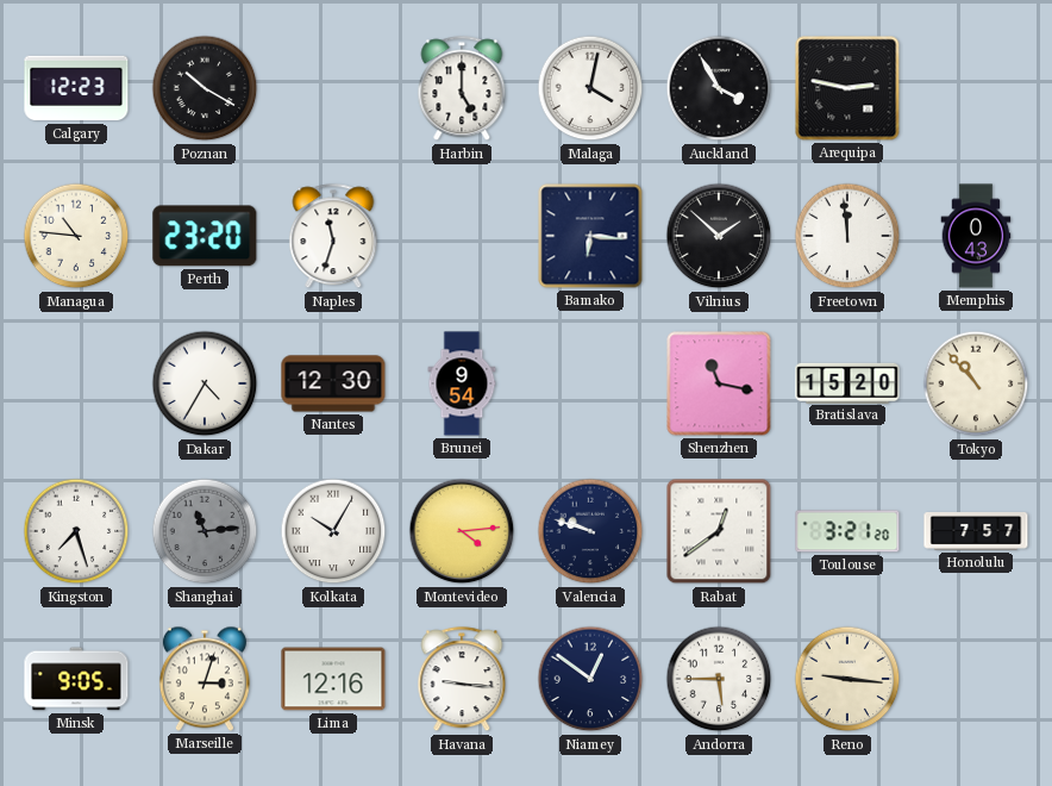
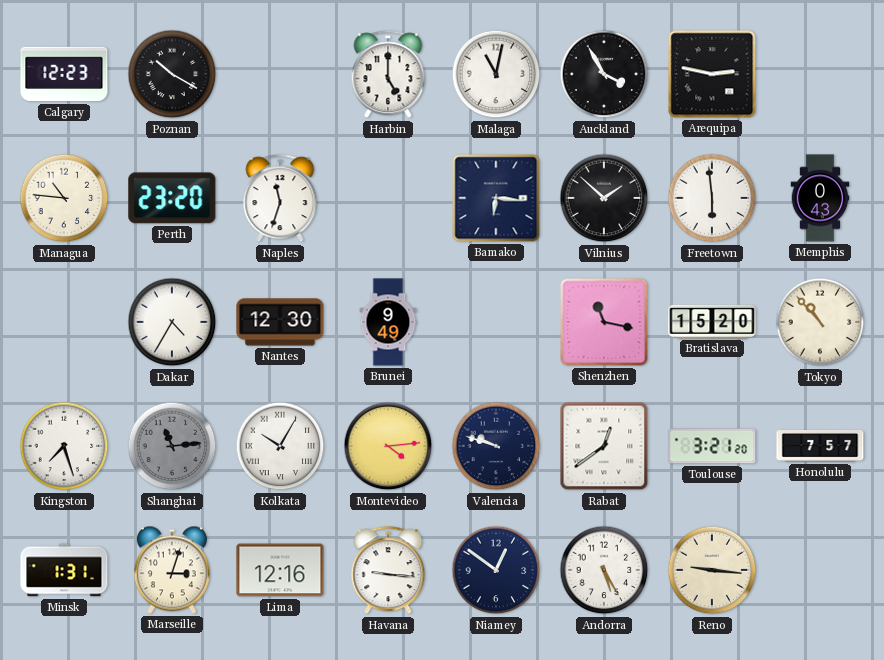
Malaga: 4:02 -> 11:02 (496, 74)
Freetown: 11:59 -> 5:59 (712, 198)
Brunei: 9:54 -> 9:49 (388, 322)
Minsk: 9:05 -> 1:31 (64, 570)
Andorra: 5:45 -> 5:25 (604, 570)
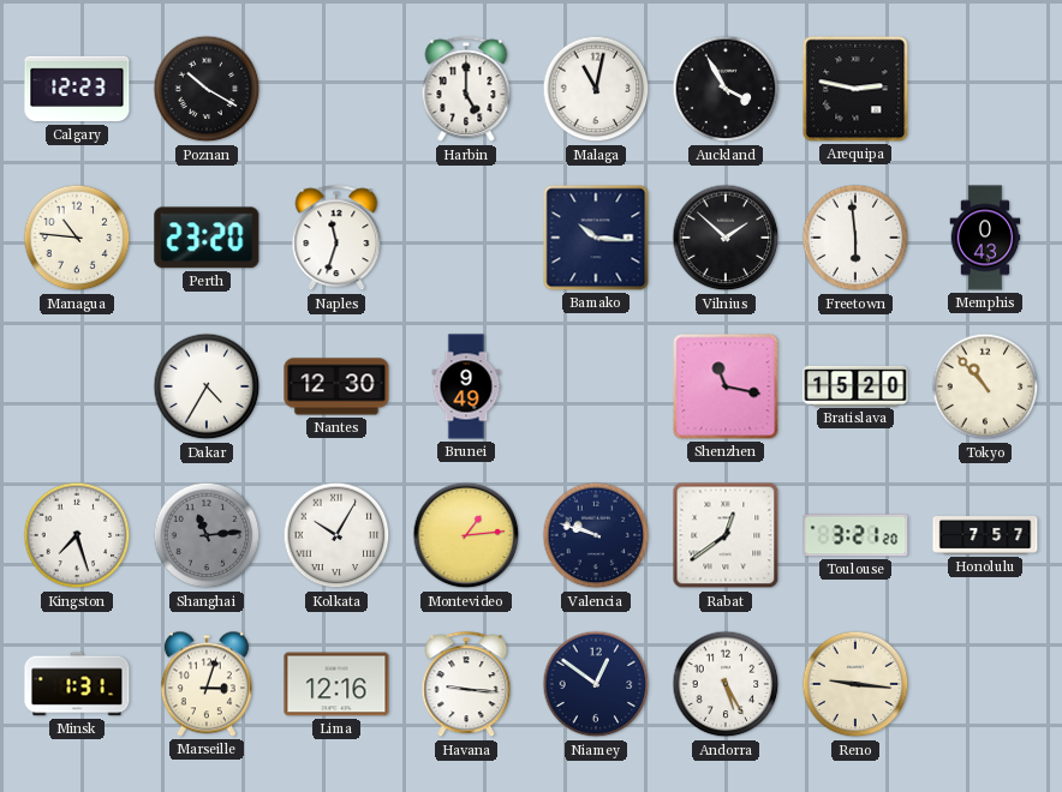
Bamako: 6:16 -> 10:16 (596, 238)
Montevideo: 4:14 -> 1:14 (466, 535)
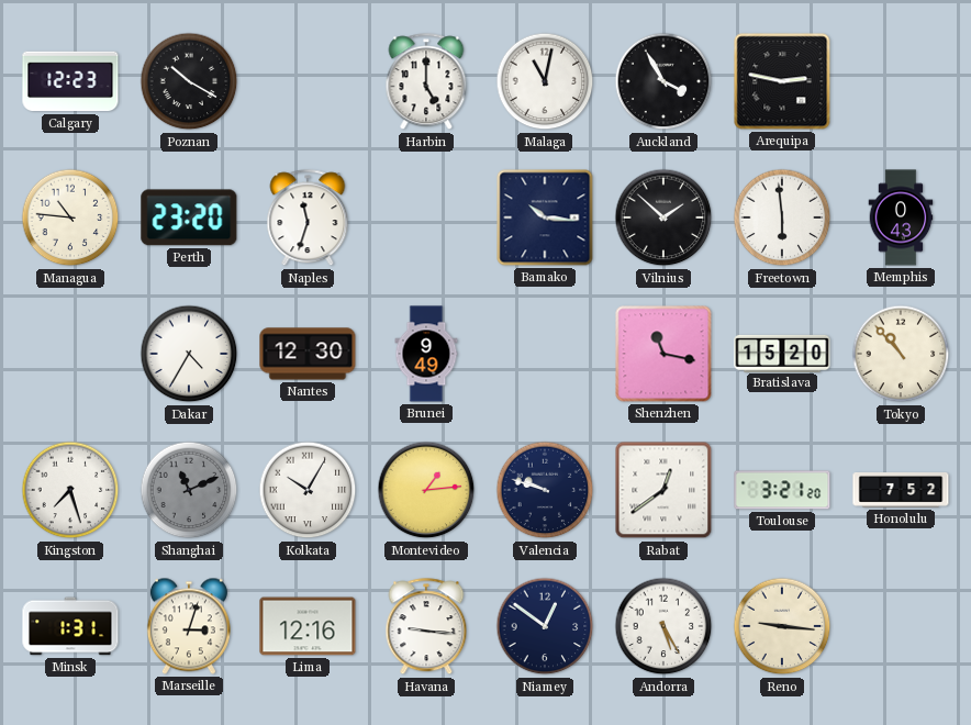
Shanghai: 11:14 -> 11:11 (189, 490)
Honolulu: 7:57 -> 7:52 (901, 491)
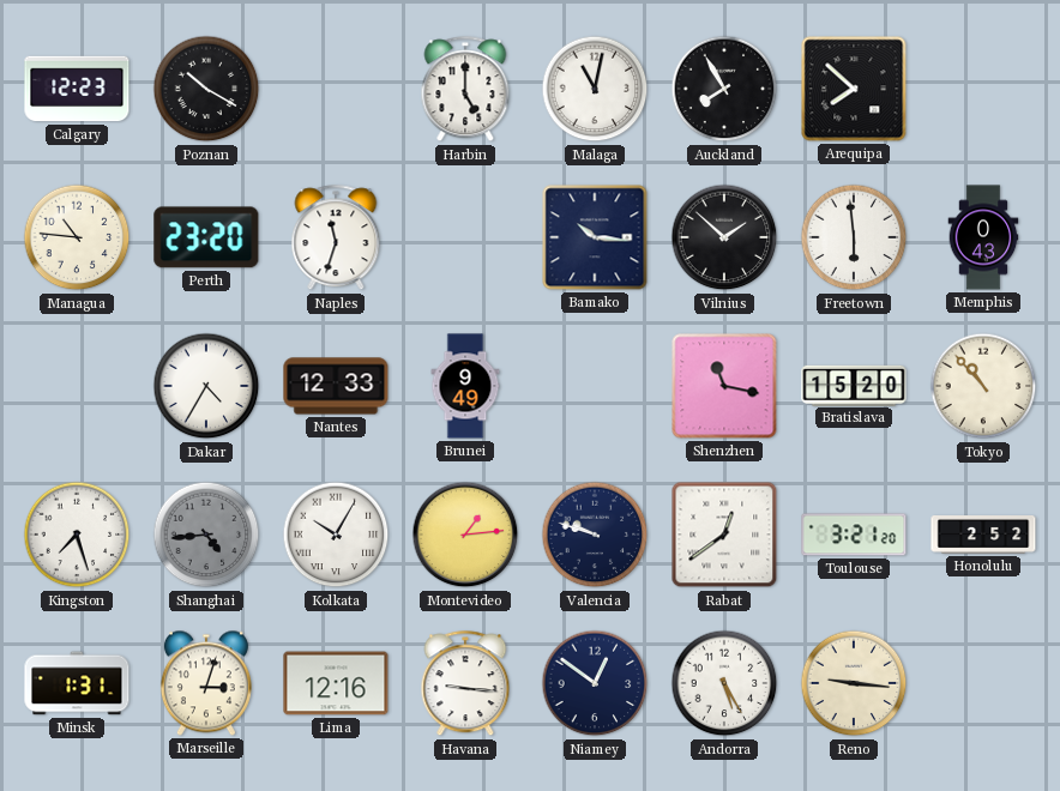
Auckland: 3:55 -> 7:55 (724, 89)
Arequipa: 2:47 -> 7:52 (854, 89)
Nantes: 12:30 -> 12:33 (336, 386)
Shanghai: 11:11 -> 4:44 (206, 535)
Honolulu: 7:52 -> 2:52 (983, 536)
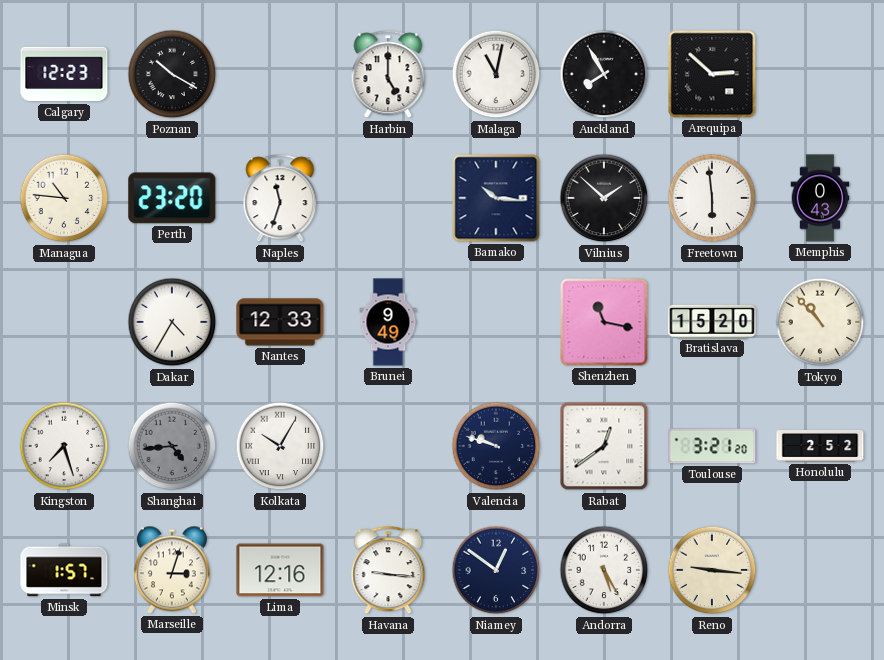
Arequipa: 7:52 -> 2:52 (712, 74)
Montevideo: 1:14 -> none (465, 535)
Minsk: 1:31 -> 1:57 (64, 570)
